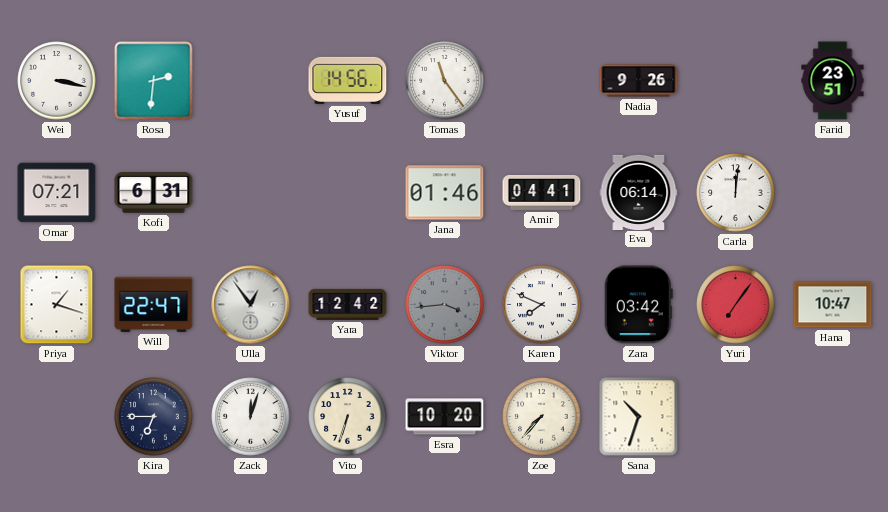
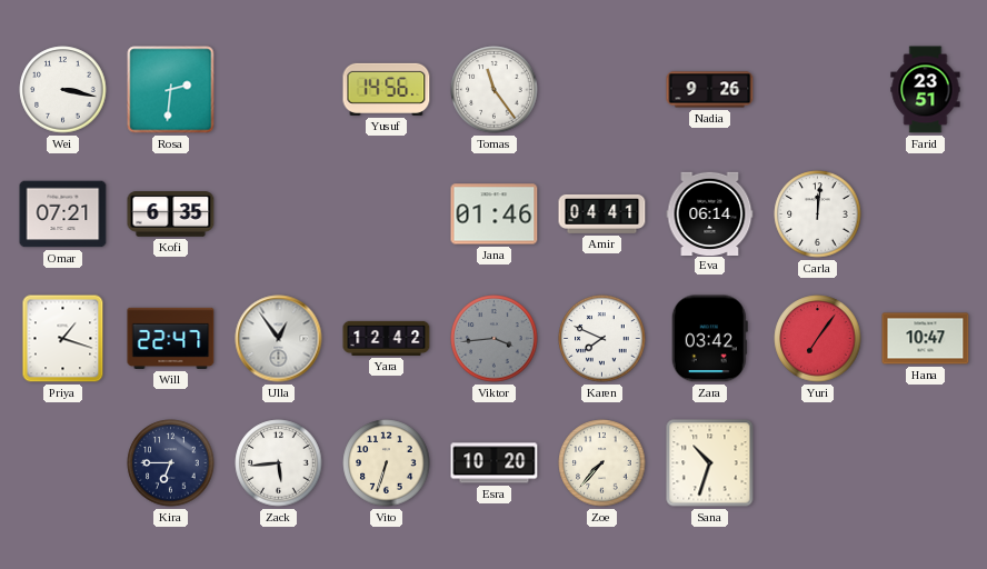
Kofi: 6:31 -> 6:35 (171, 214)
Zack: 12:03 -> 5:44 (279, 463)
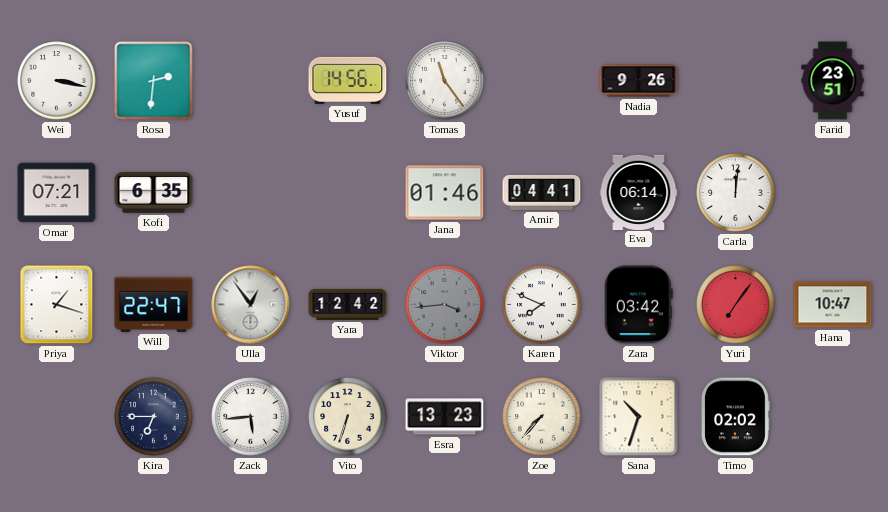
Esra: 10:20 -> 13:23 (445, 417)
Timo: none -> 02:02 (736, 417)
